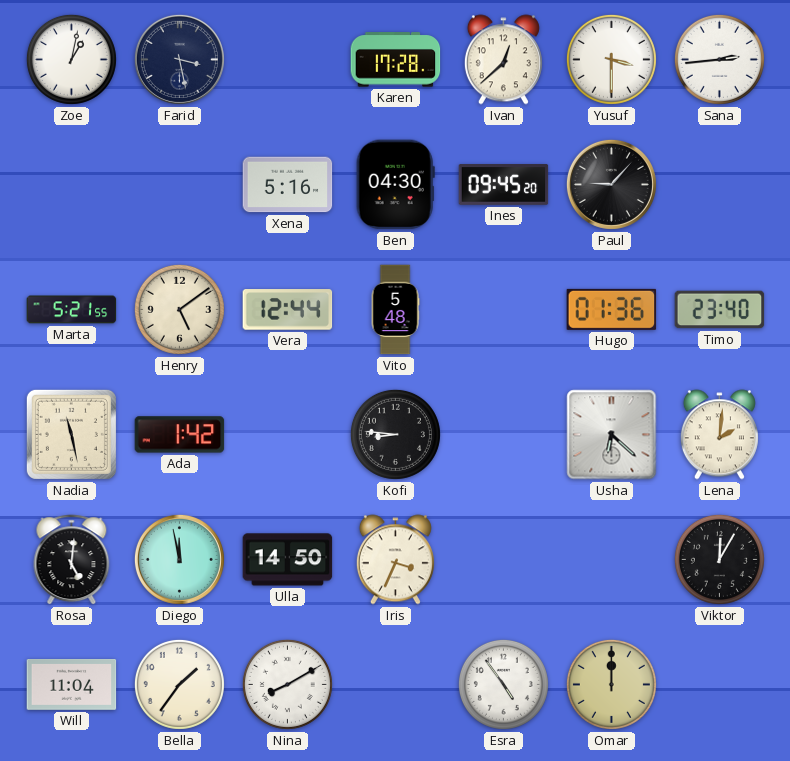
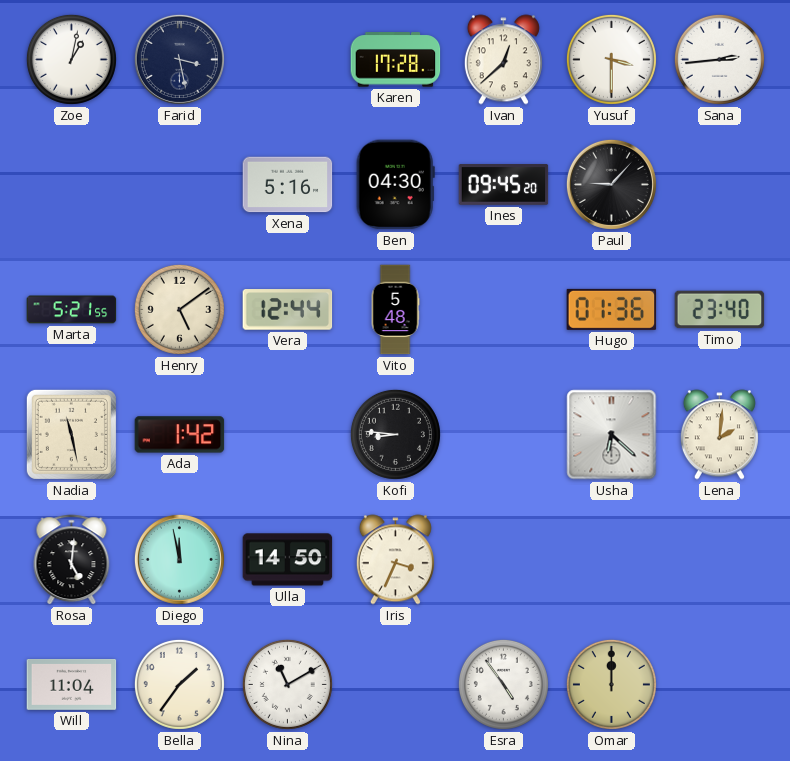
Viktor: 12:05 -> none (719, 559)
Nina: 8:10 -> 11:10 (287, 684)
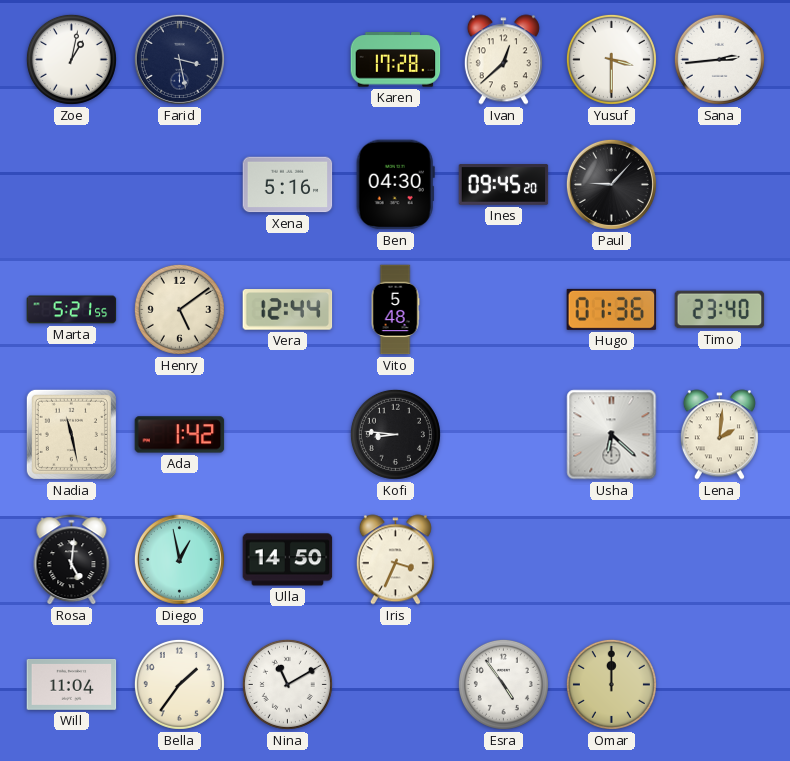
Diego: 11:58 -> 12:58 (179, 559)
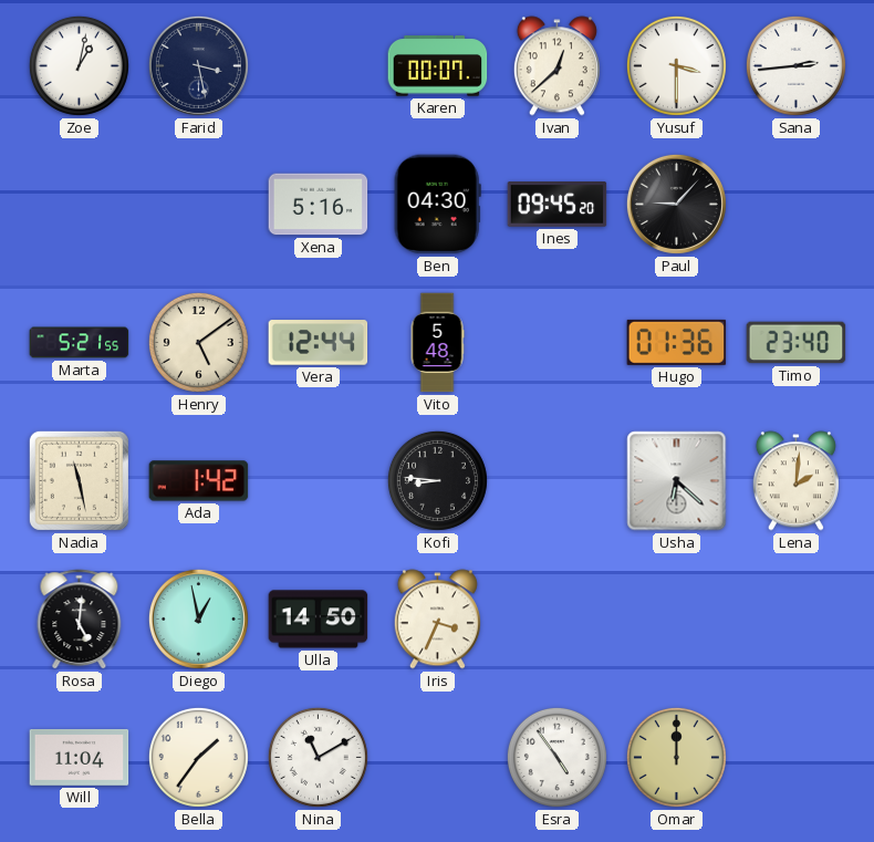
Karen: 17:28 -> 00:07 (438, 66)
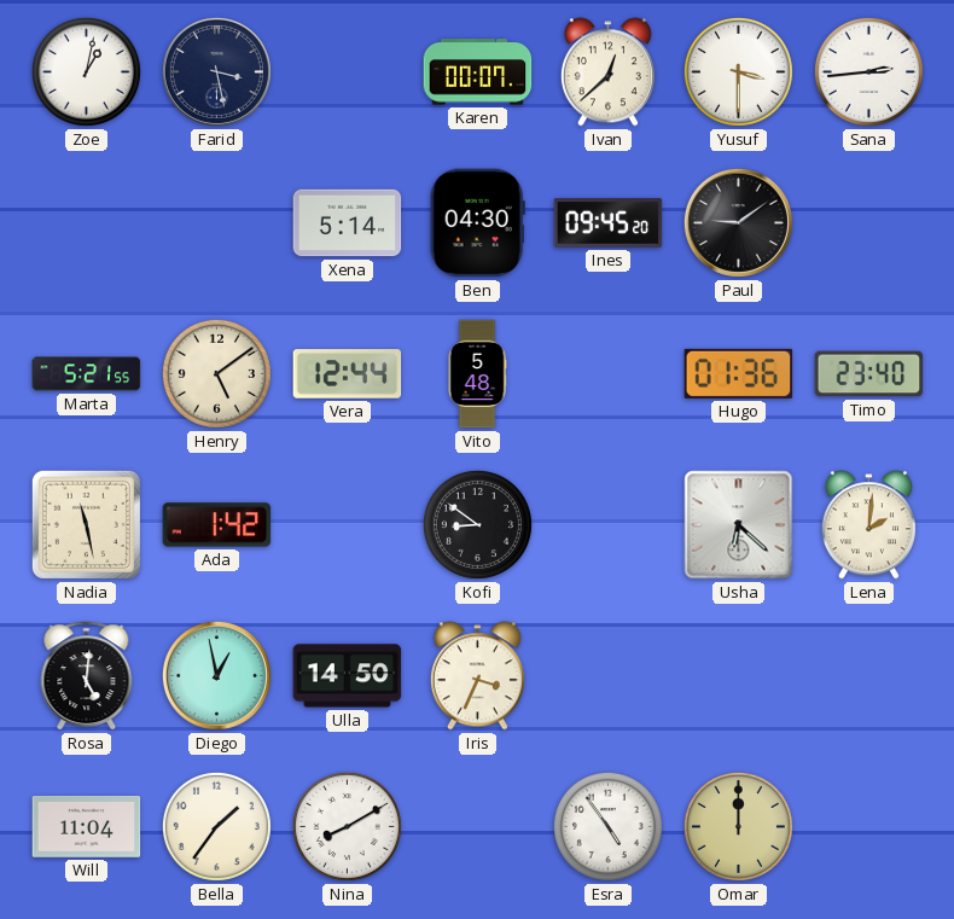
Xena: 5:16 -> 5:14 (348, 223)
Paul: 9:07 -> 9:09 (738, 222)
Kofi: 8:46 -> 8:51 (477, 524)
Nina: 11:10 -> 8:10 (347, 826)
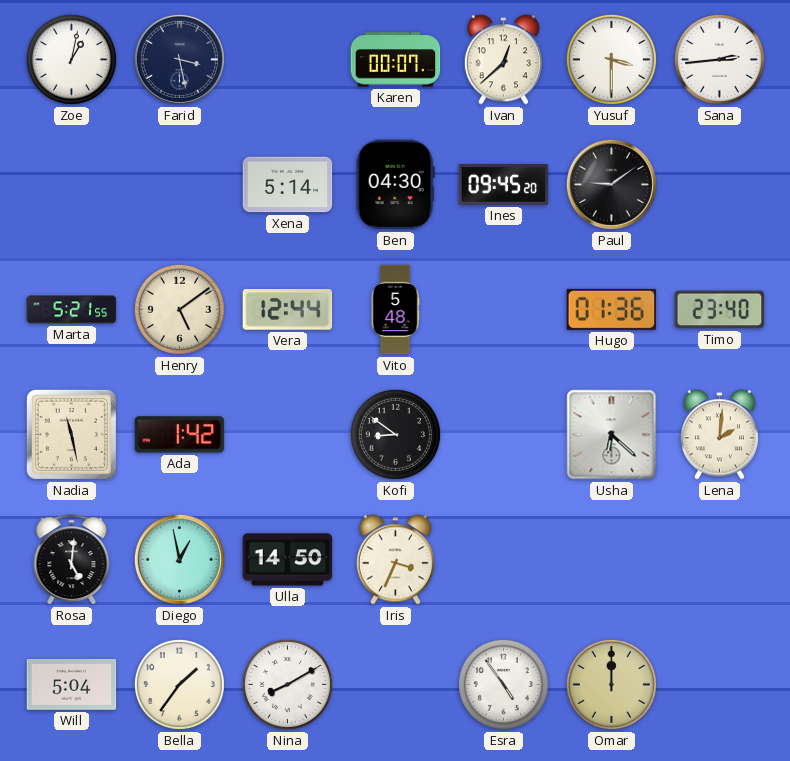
Will: 11:04 -> 5:04 (72, 685)
